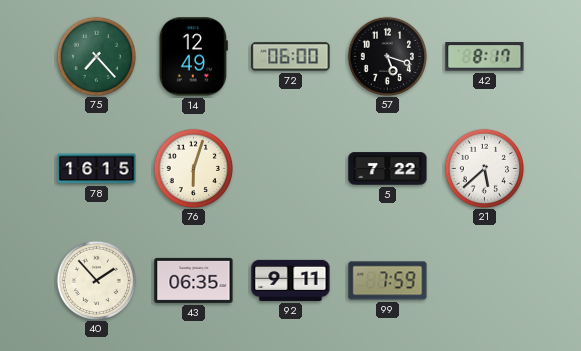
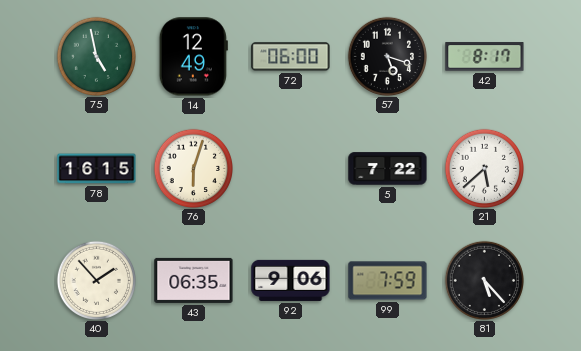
75: 7:23 -> 4:58 (96, 56)
92: 9:11 -> 9:06 (291, 280)
81: none -> 5:23 (484, 280)
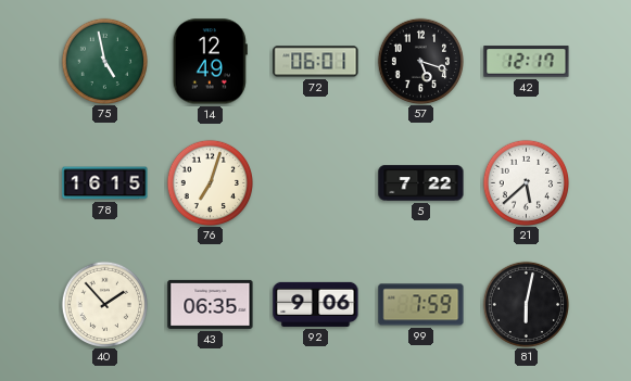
72: 06:00 -> 06:01 (316, 62)
42: 8:17 -> 12:17 (527, 62)
76: 6:03 -> 7:03 (210, 182)
81: 5:23 -> 6:02 (526, 304)
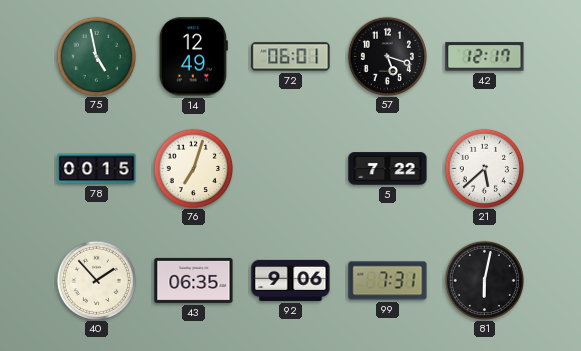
78: 16:15 -> 00:15 (97, 169)
99: 7:59 -> 7:31 (388, 281)
